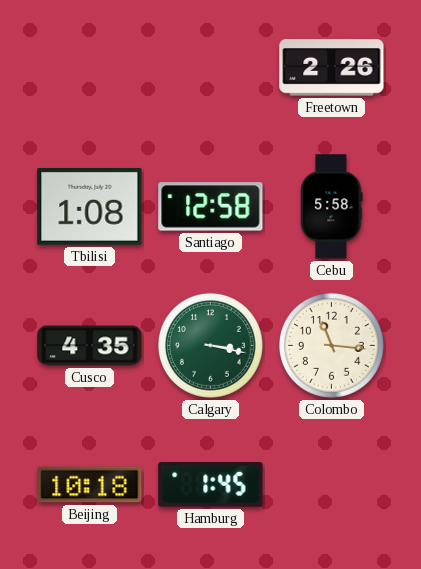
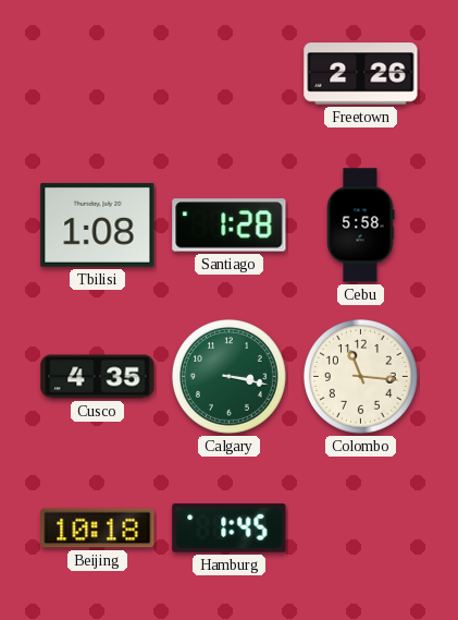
Santiago: 12:58 -> 1:28 (230, 226)
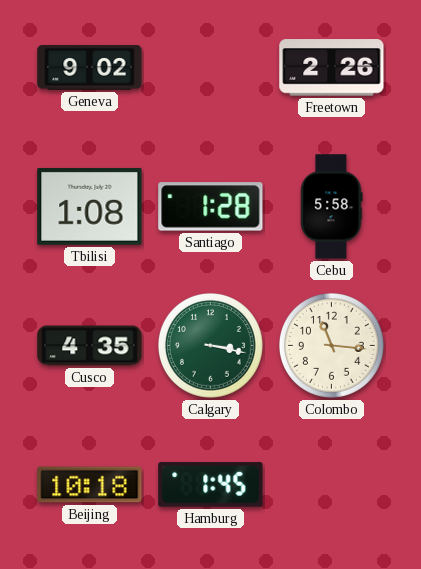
Geneva: none -> 9:02 (90, 68)
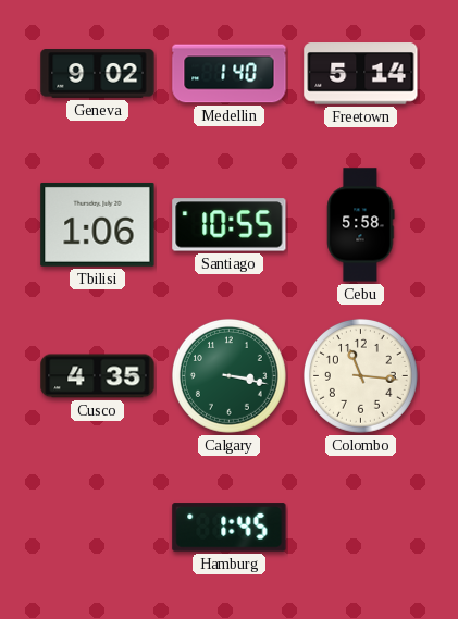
Medellin: none -> 1:40 (230, 74)
Freetown: 2:26 -> 5:14 (361, 74)
Tbilisi: 1:08 -> 1:06 (98, 224)
Santiago: 1:28 -> 10:55 (230, 225)
Beijing: 10:18 -> none (90, 485)
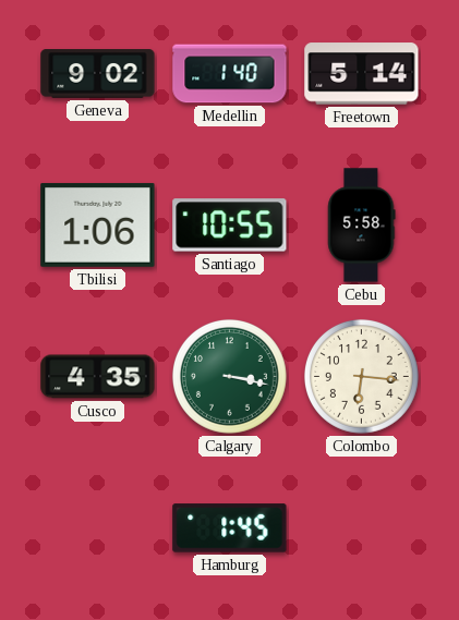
Colombo: 11:16 -> 6:16 (361, 376)
